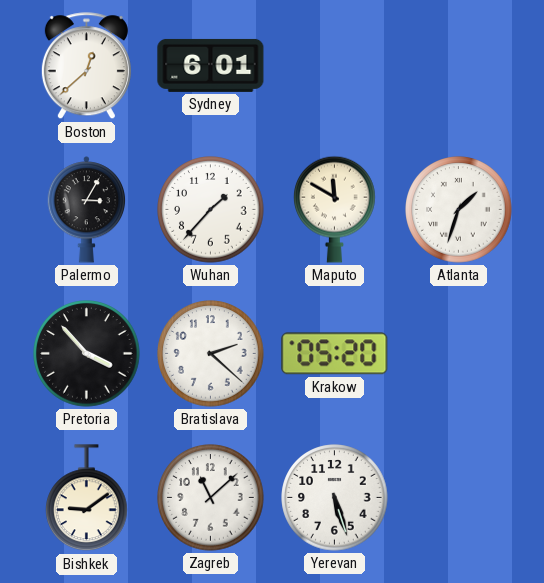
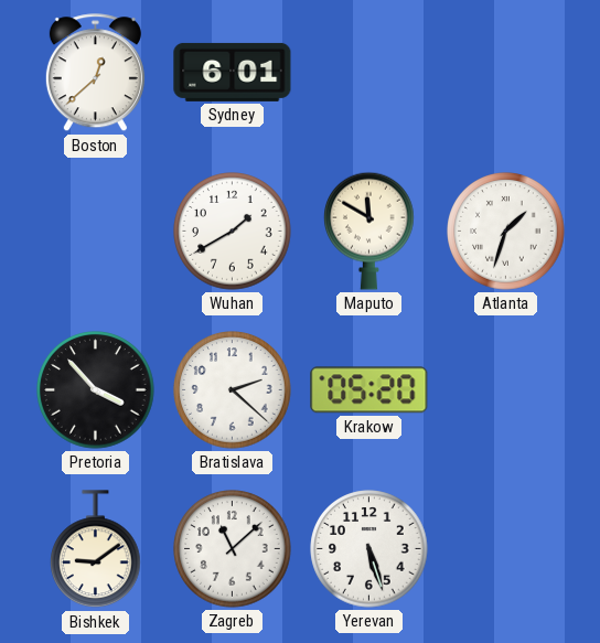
Palermo: 3:05 -> none (87, 210)
Wuhan: 1:37 -> 1:40 (233, 232)
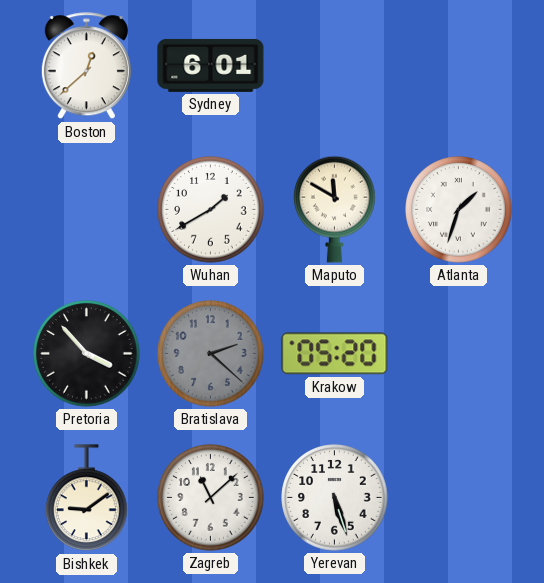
Bratislava dial: white -> grey (211, 354)
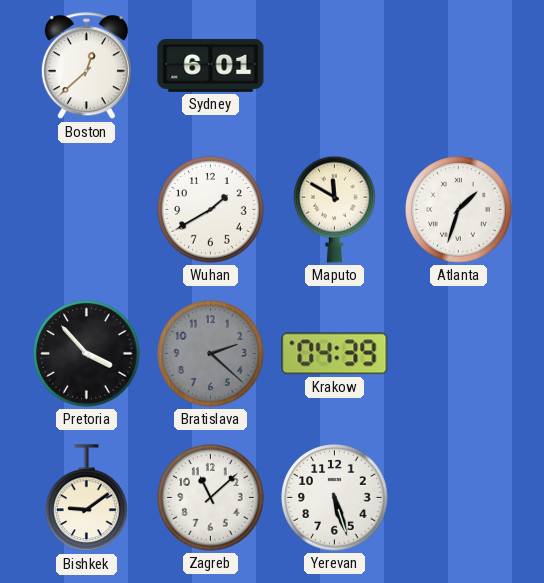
Krakow: 05:20 -> 04:39 (335, 354)
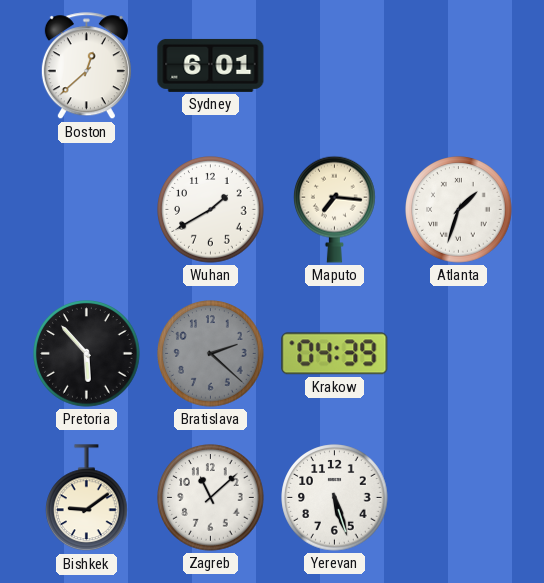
Maputo: 11:50 -> 7:16 (335, 209)
Pretoria: 3:53 -> 5:53 (87, 354)
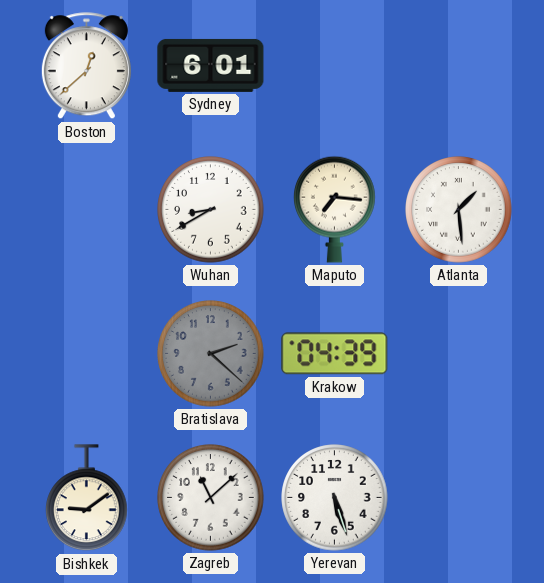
Wuhan: 1:40 -> 8:40 (211, 210)
Atlanta: 1:33 -> 1:29 (459, 210)
Pretoria: 5:53 -> none (87, 354)
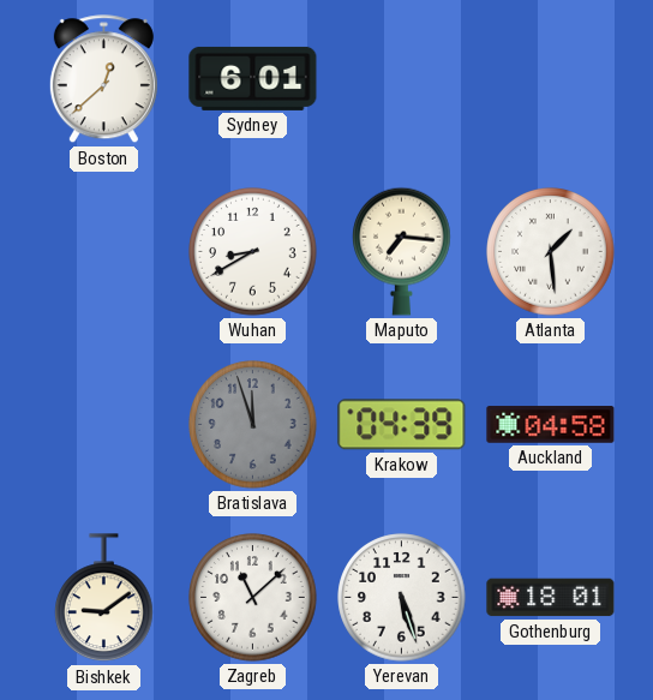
Bratislava: 2:22 -> 11:57 (253, 425)
Auckland: none -> 04:58 (551, 425)
Gothenburg: none -> 18:01 (551, 598)
